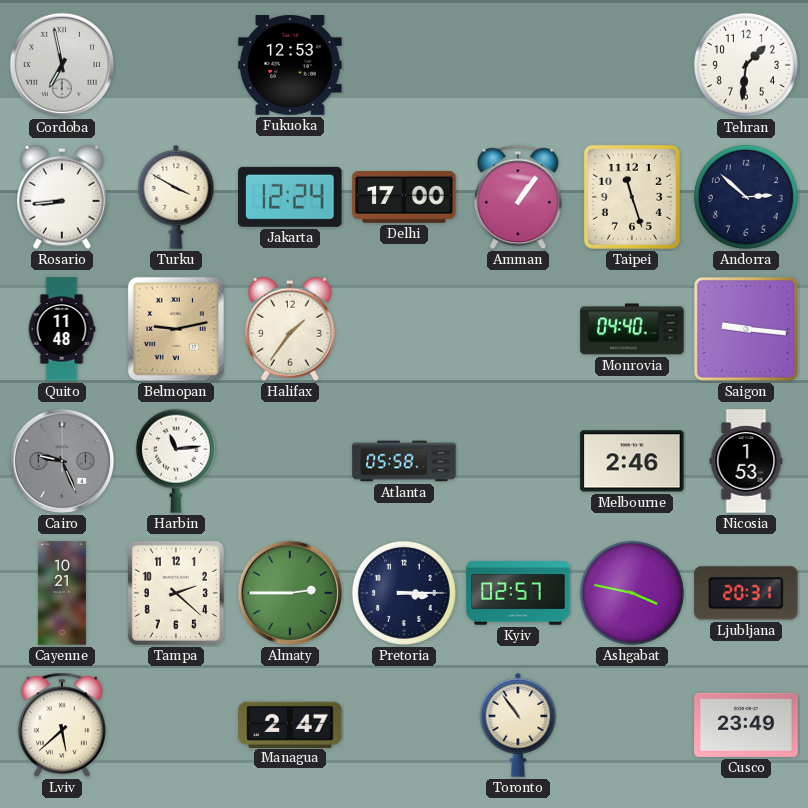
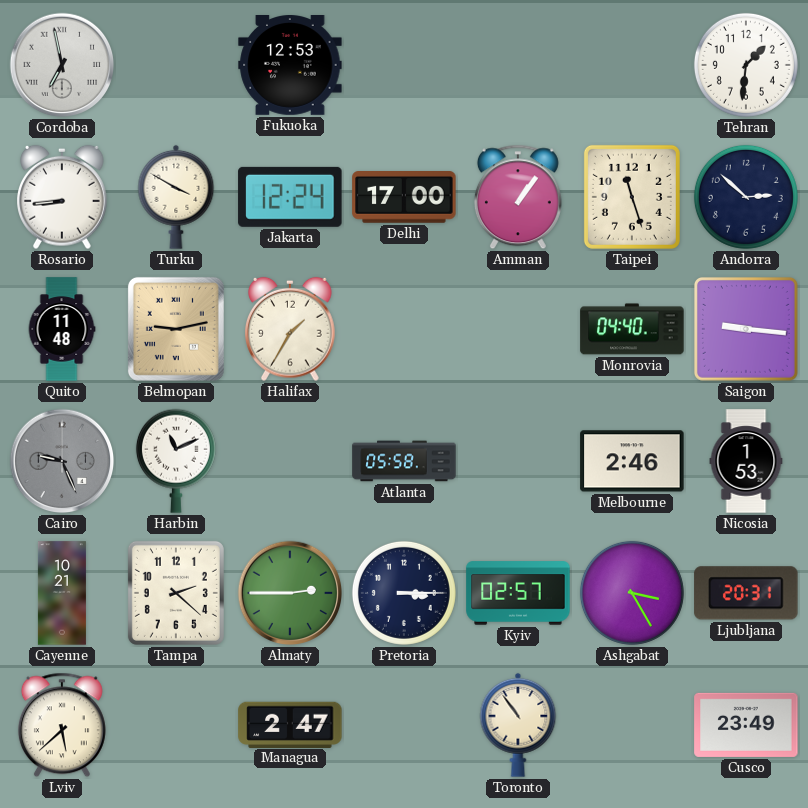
Halifax: 1:36 -> 1:35 (291, 329)
Harbin: 11:14 -> 11:11 (176, 461)
Ashgabat: 3:47 -> 3:25 (632, 593)
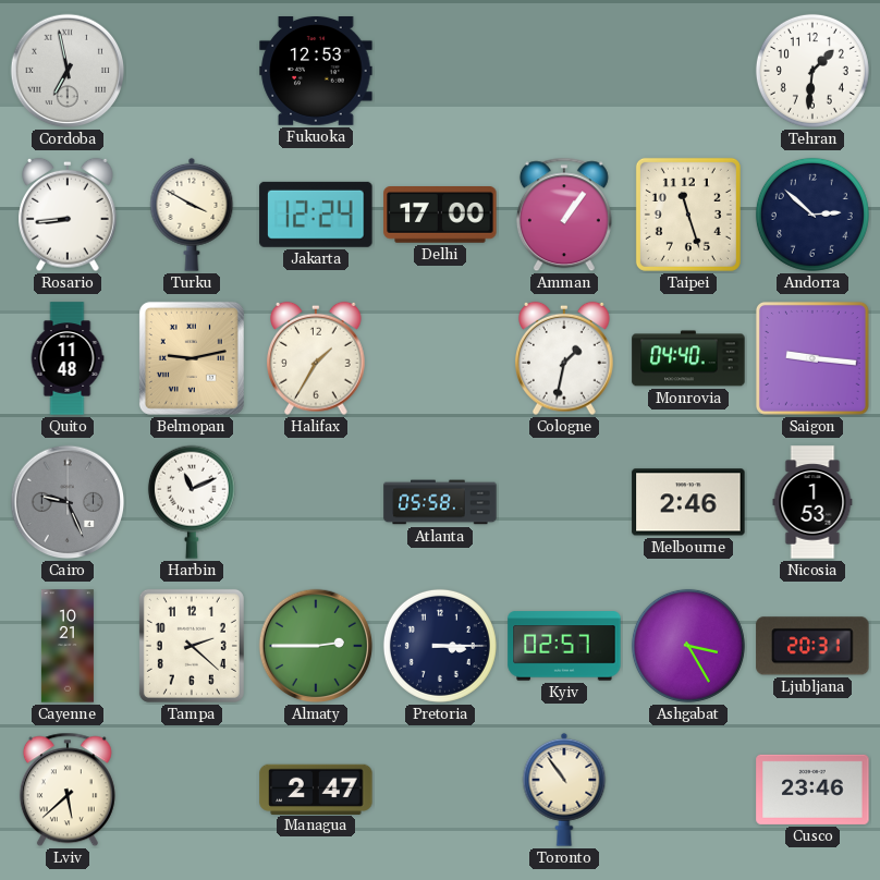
Cologne: none -> 1:32 (565, 358)
Cusco: 23:49 -> 23:46 (812, 790)
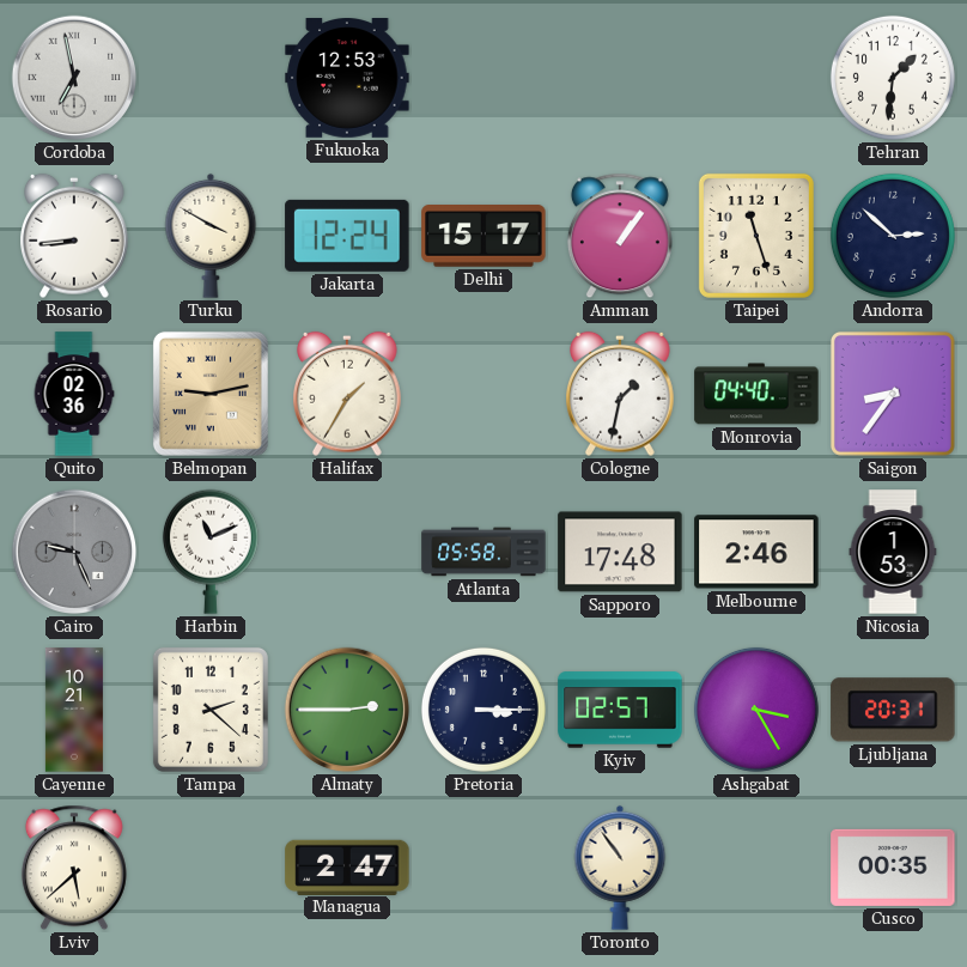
Delhi: 17:00 -> 15:17 (483, 237)
Quito: 11:48 -> 02:36 (74, 394)
Saigon: 9:16 -> 8:36 (893, 394)
Sapporo: none -> 17:48 (620, 552)
Cusco: 23:46 -> 00:35 (893, 868)
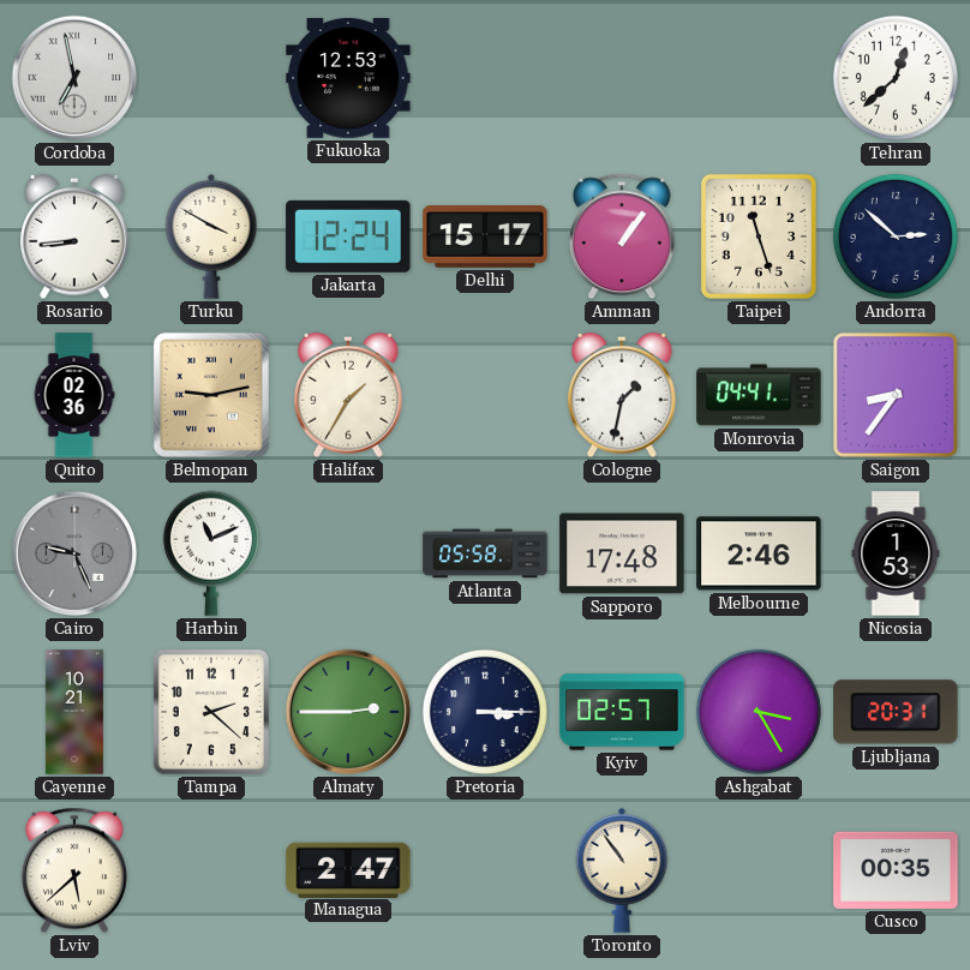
Tehran: 1:31 -> 12:38 (896, 78)
Monrovia: 04:40 -> 04:41 (759, 395)
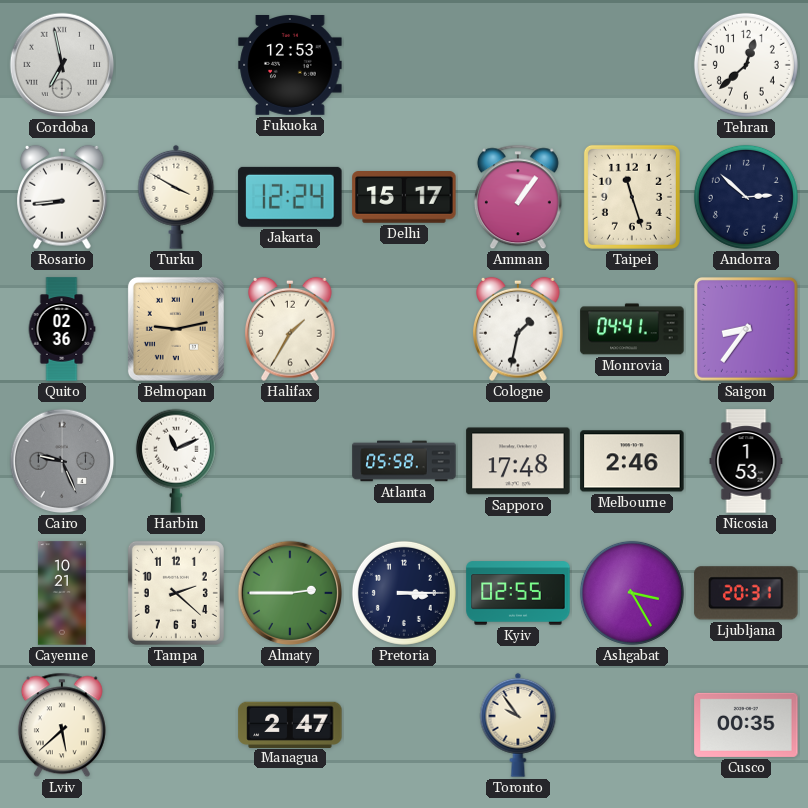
Kyiv: 02:57 -> 02:55 (518, 593)
Toronto: 10:54 -> 9:54 (518, 725)
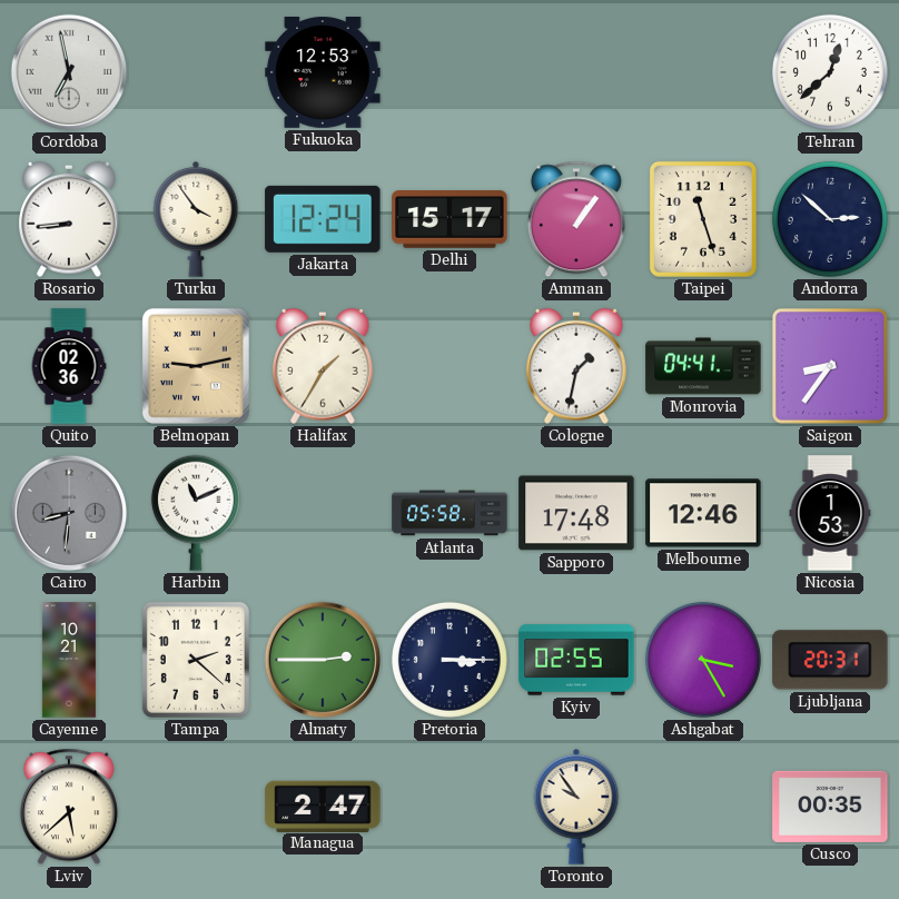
Turku: 3:50 -> 3:54 (196, 219)
Cairo: 9:26 -> 8:31 (69, 513)
Melbourne: 2:46 -> 12:46 (703, 513)
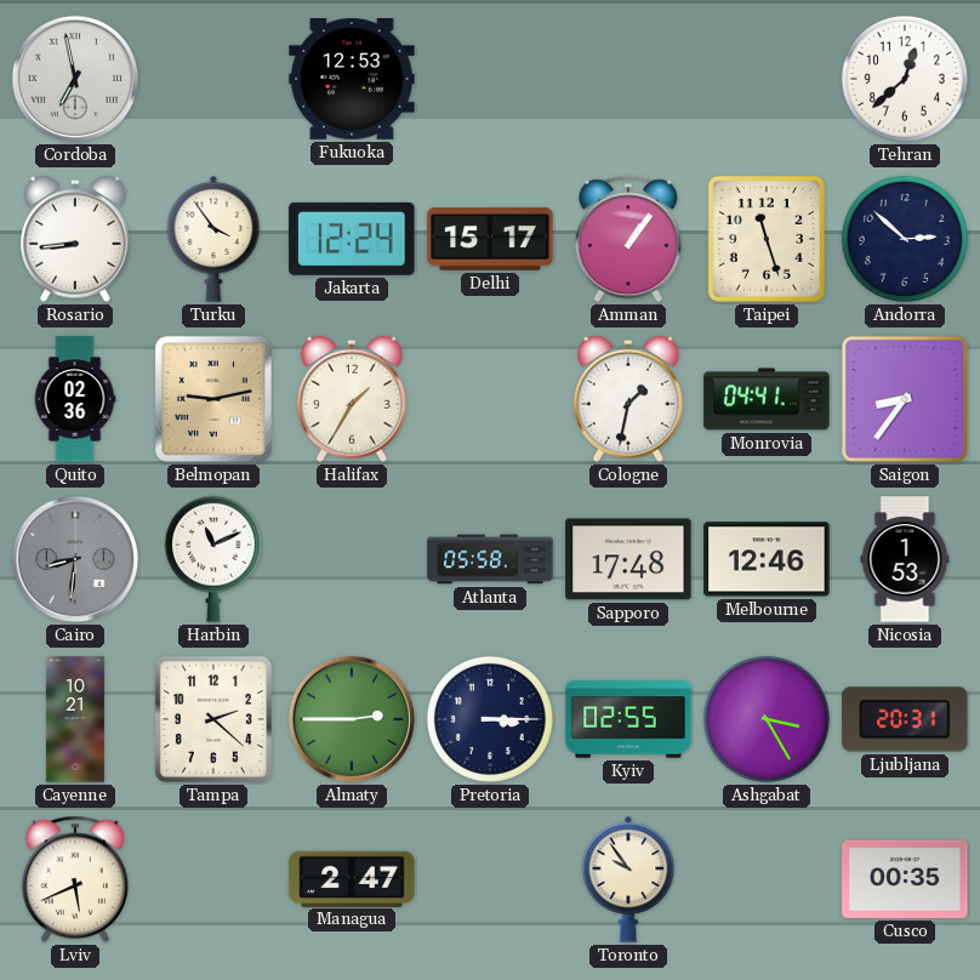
Lviv: 5:38 -> 5:41 (75, 879)
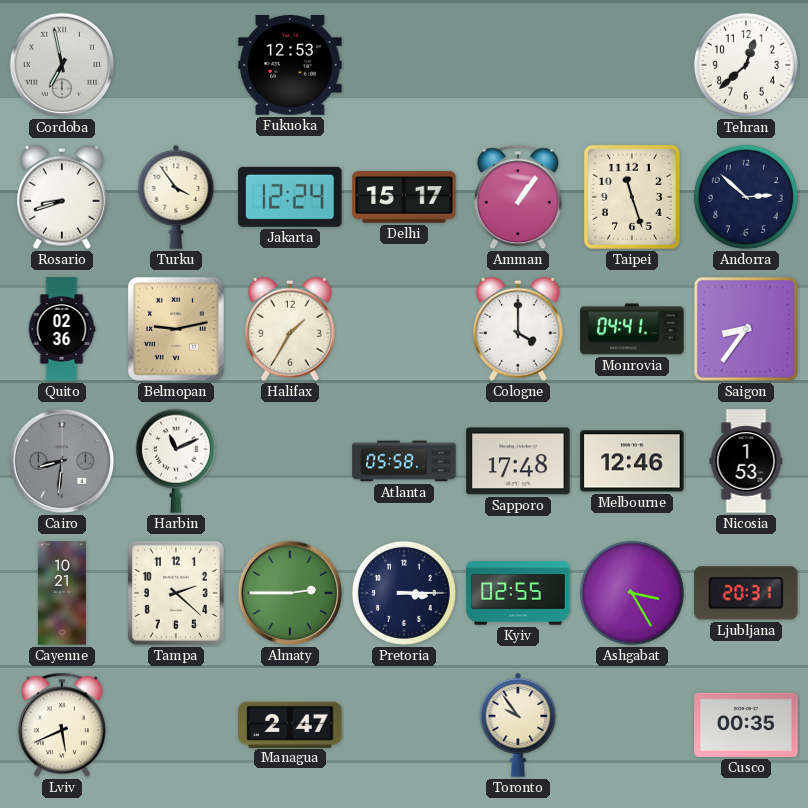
Rosario: 8:44 -> 8:42 (63, 197)
Cologne: 1:32 -> 4:00 (519, 329)
